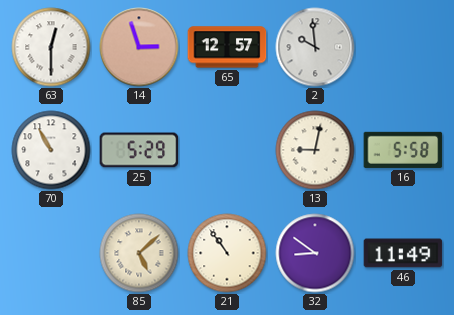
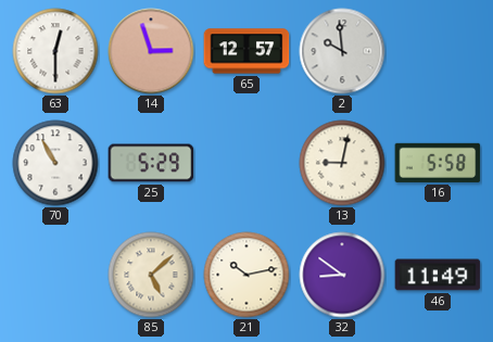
21: 10:54 -> 10:13 (246, 275)
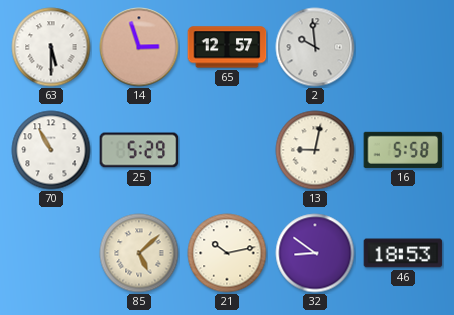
63: 12:30 -> 5:30 (51, 47)
46: 11:49 -> 18:53 (403, 253)
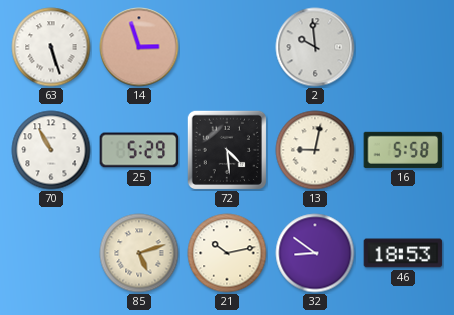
63: 5:30 -> 5:27 (51, 47)
65: 12:57 -> none (227, 47)
72: none -> 4:29 (226, 149)
85: 5:08 -> 5:12 (139, 253)
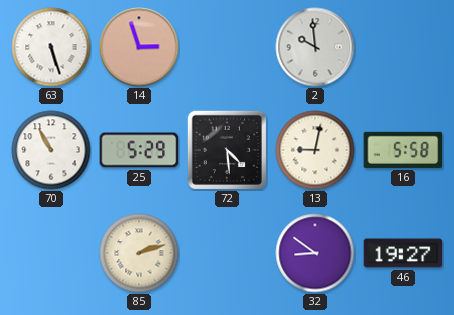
85: 5:12 -> 2:12 (139, 253)
21: 10:13 -> none (227, 253)
46: 18:53 -> 19:27 (403, 253)
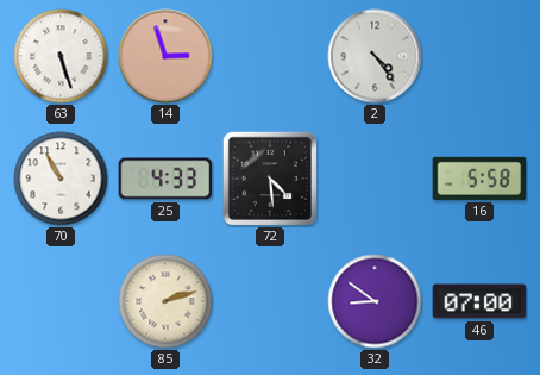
2: 9:59 -> 4:24 (375, 56)
25: 5:29 -> 4:33 (165, 179)
13: 9:02 -> none (315, 150)
46: 19:27 -> 07:00 (479, 301)
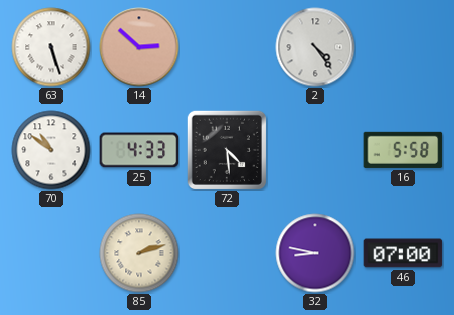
14: 2:57 -> 2:52 (139, 47)
70: 10:55 -> 10:51 (51, 150)
32: 8:51 -> 8:47 (315, 253)
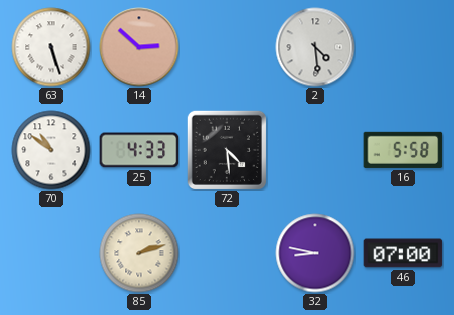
2: 4:24 -> 4:29 (315, 47)
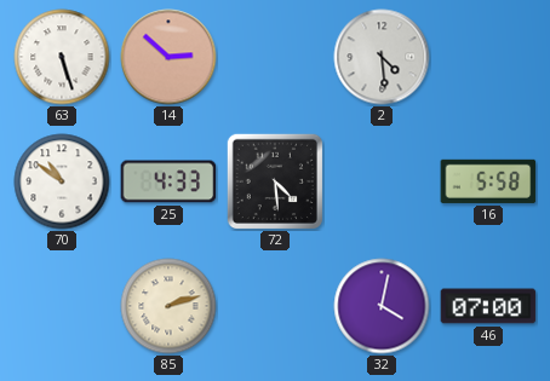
32: 8:47 -> 4:02 (382, 306)
